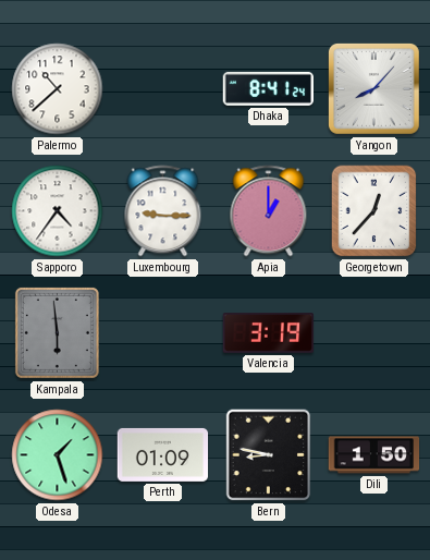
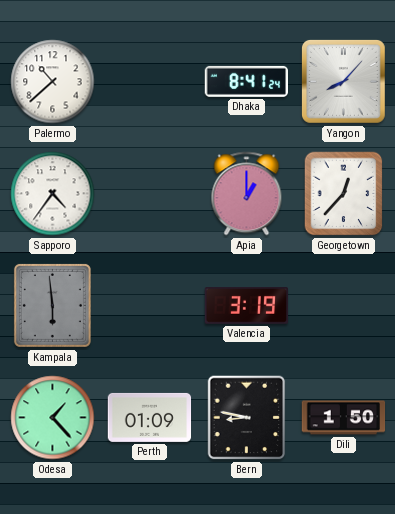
Luxembourg: 9:15 -> none (163, 211)
Odesa: 1:27 -> 1:23 (53, 418)
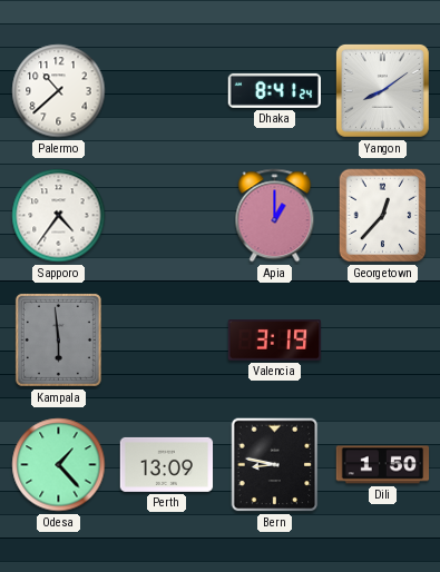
Yangon: 8:07 -> 8:09 (383, 91)
Perth: 01:09 -> 13:09 (167, 464)
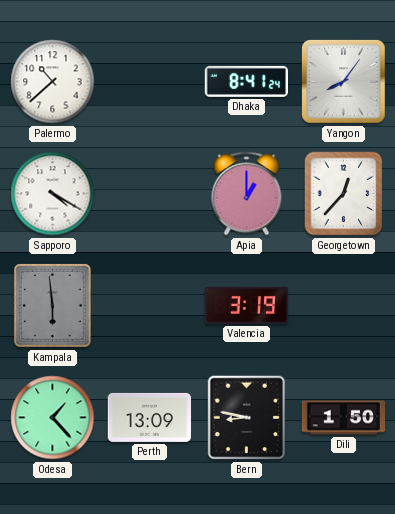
Yangon: 8:09 -> 8:06 (344, 82)
Sapporo: 4:36 -> 4:20 (53, 194)
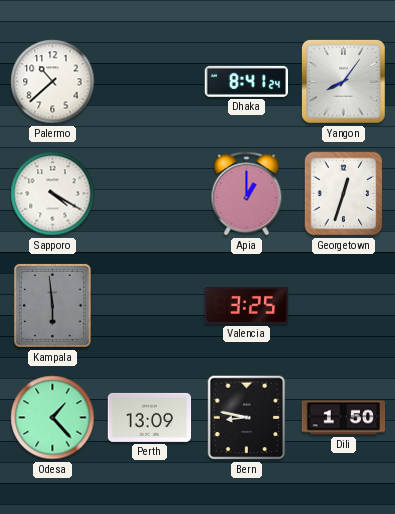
Georgetown: 12:37 -> 12:33 (344, 194)
Valencia: 3:19 -> 3:25 (247, 306)
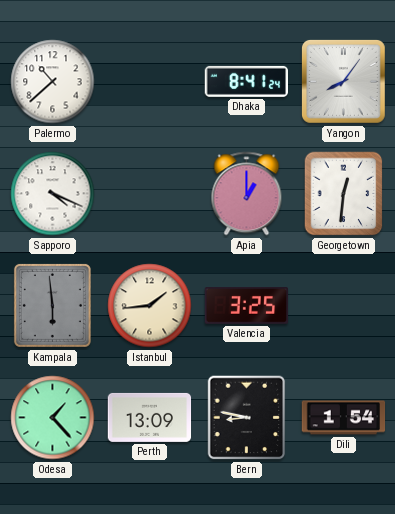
Sapporo: 4:20 -> 4:19 (53, 194)
Georgetown: 12:33 -> 12:31 (344, 194)
Istanbul: none -> 1:44 (150, 306)
Dili: 1:50 -> 1:54 (344, 418)
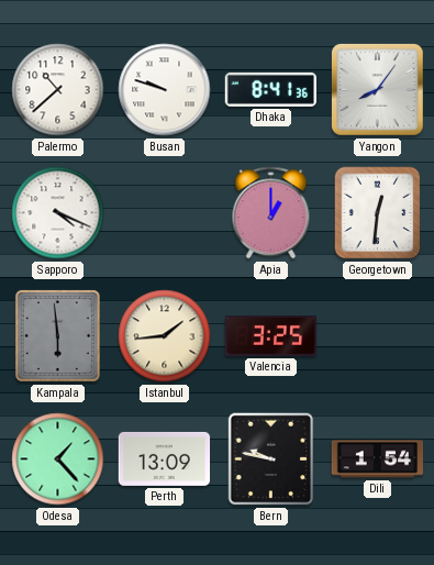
Busan: none -> 9:48 (165, 90)
Dhaka: 8:41:24 -> 8:41:36 (270, 89)
Bern: 8:47 -> 9:47 (271, 459)
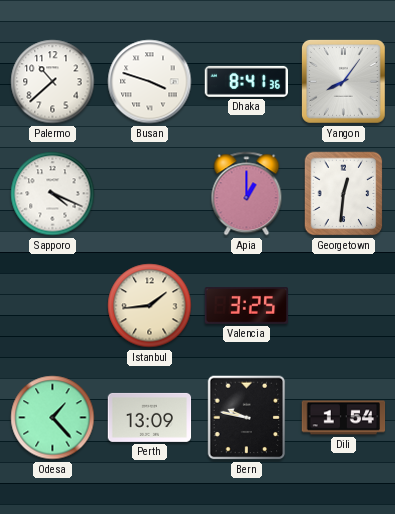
Busan: 9:48 -> 3:48 (150, 82)
Kampala: 5:59 -> none (57, 335)
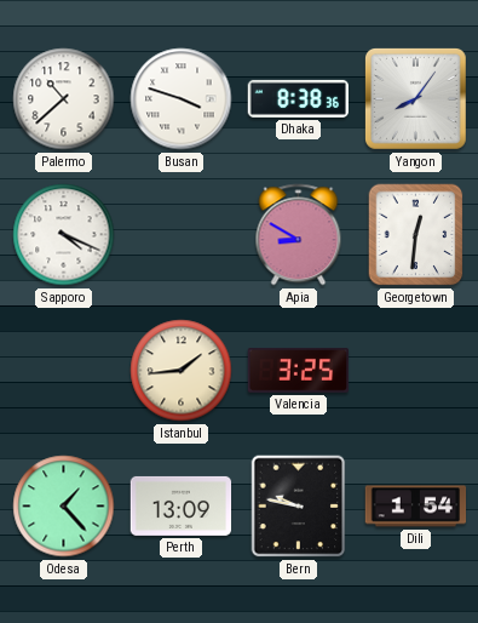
Dhaka: 8:41 -> 8:38 (298, 98)
Apia: 1:00 -> 8:50 (299, 235)
